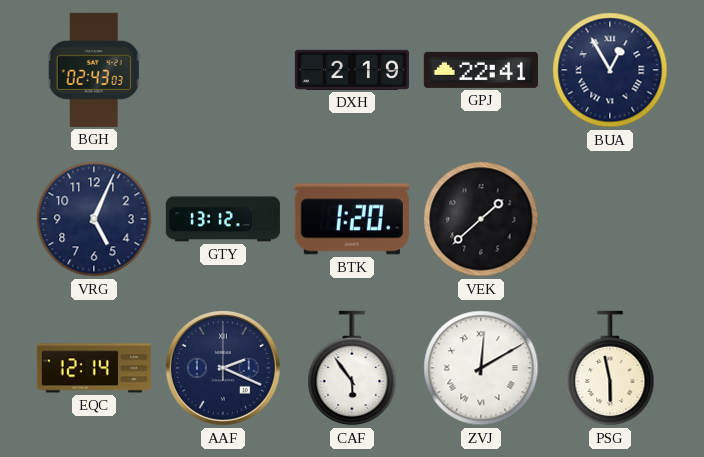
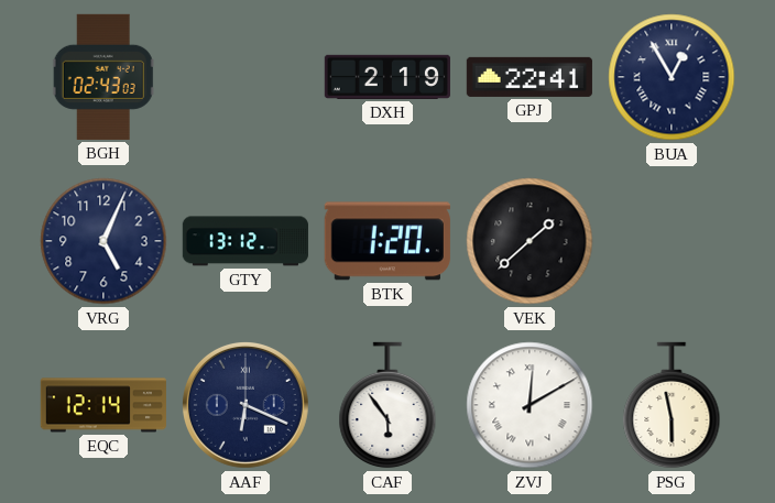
AAF: 2:19 -> 6:19 (245, 405)
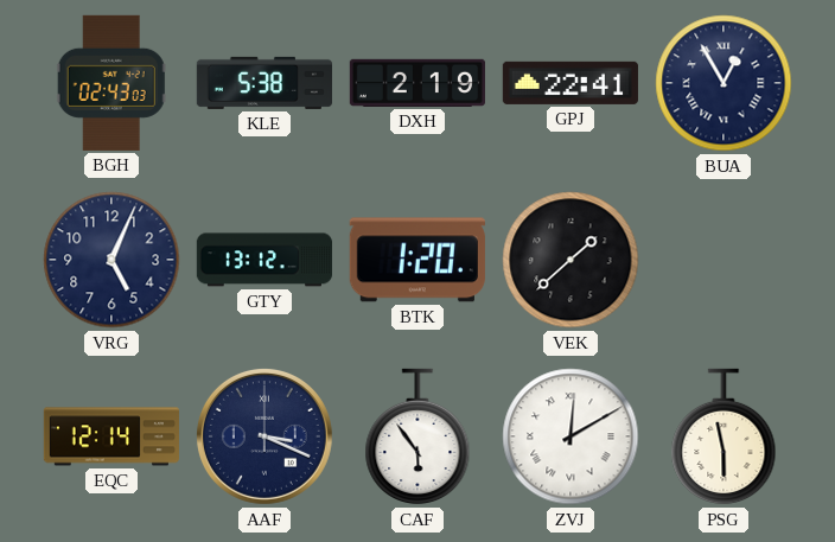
KLE: none -> 5:38 (264, 83)
AAF: 6:19 -> 3:19 (264, 436)
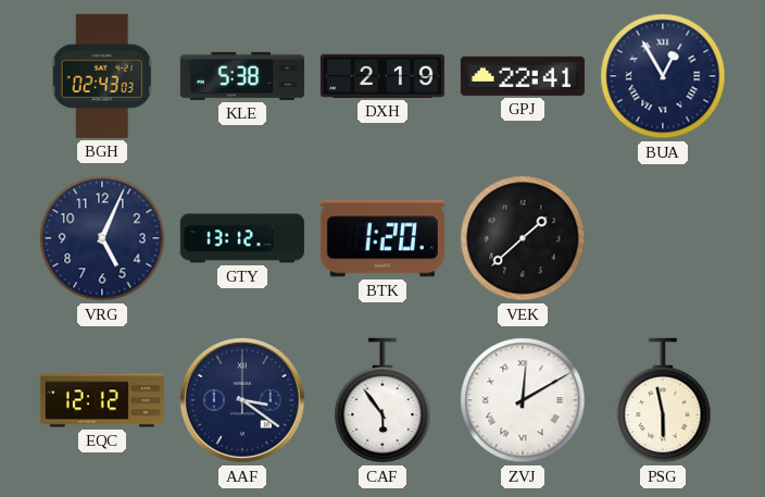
EQC: 12:14 -> 12:12 (102, 400)
AAF: 3:19 -> 3:21 (242, 400)
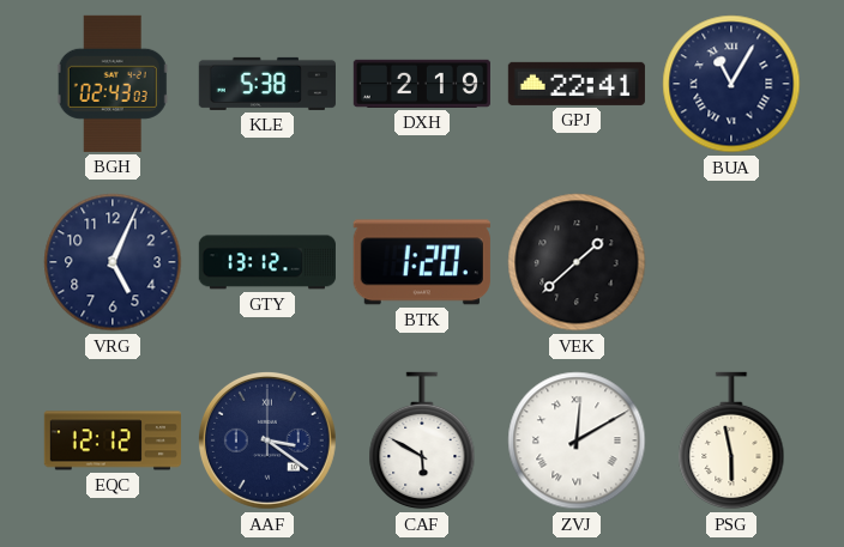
BUA: 12:55 -> 11:05 (731, 84)
CAF: 5:54 -> 5:50 (422, 440)
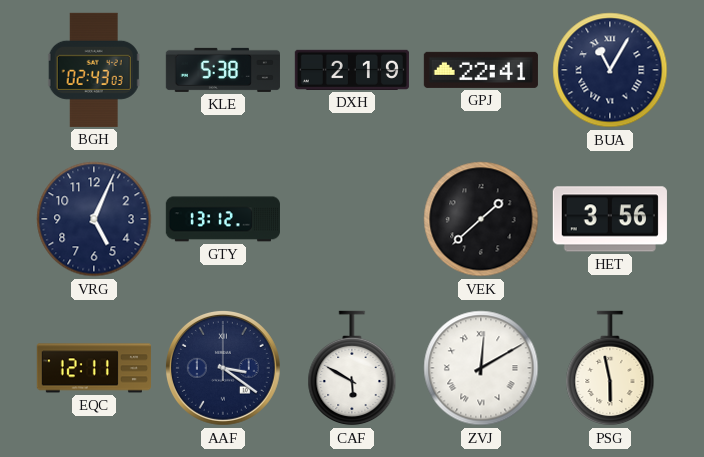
BTK: 1:20 -> none (422, 262)
HET: none -> 3:56 (610, 219)
EQC: 12:12 -> 12:11 (94, 368)
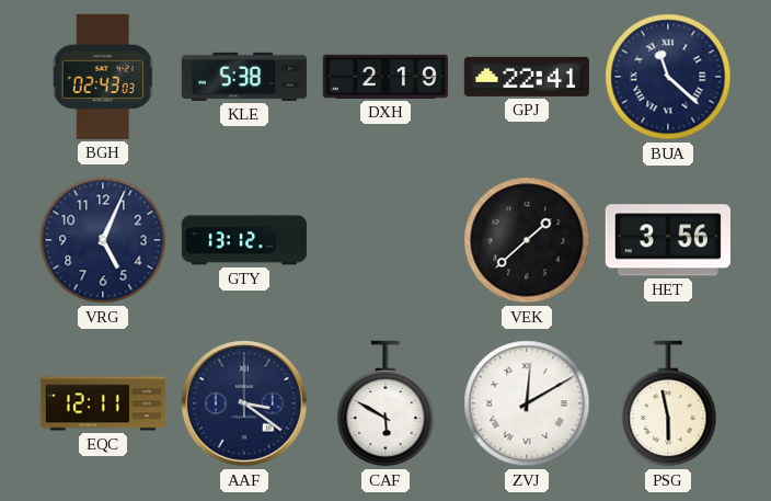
BUA: 11:05 -> 11:22 (668, 77)
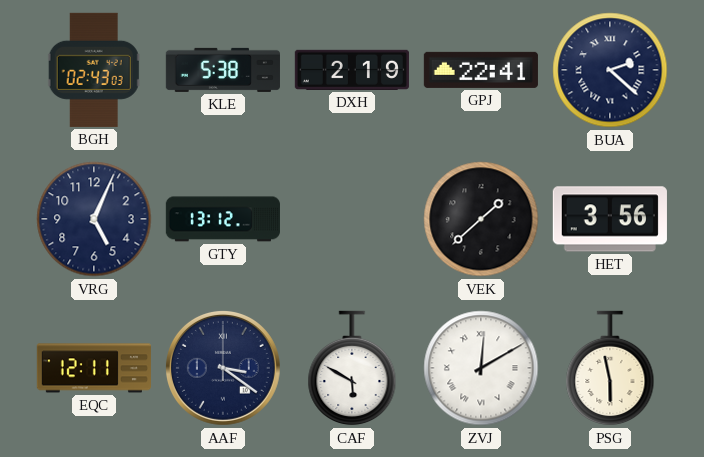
BUA: 11:22 -> 2:22 (610, 70)
